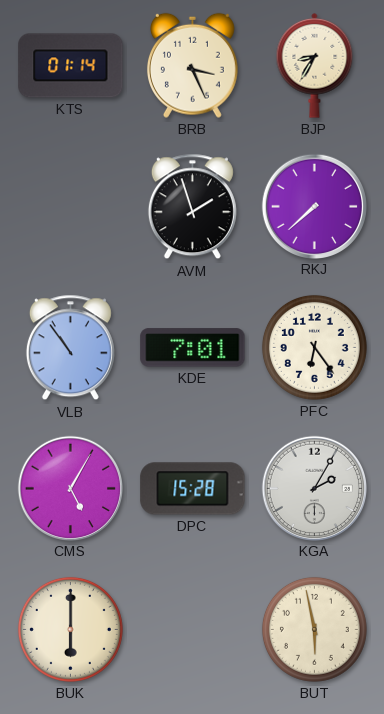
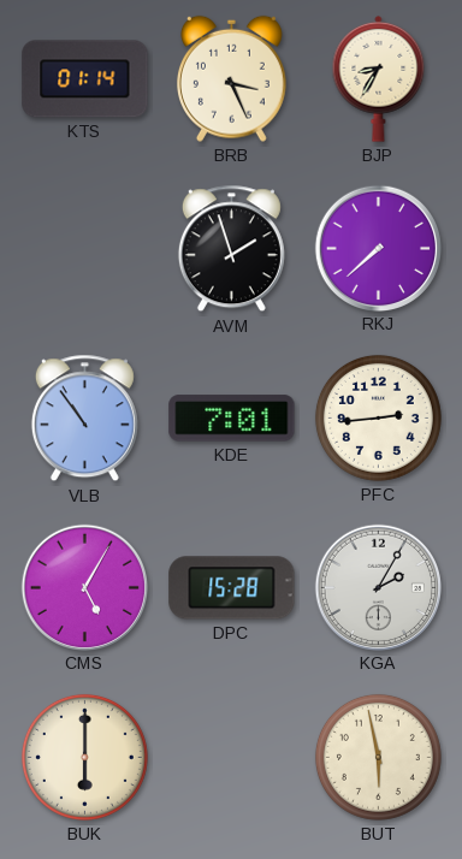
PFC: 6:24 -> 2:44 (378, 417)
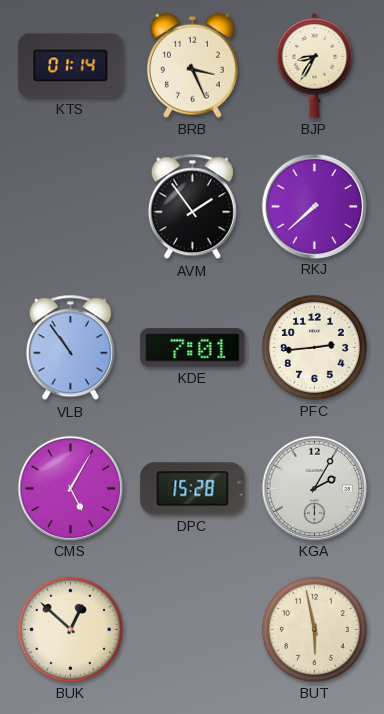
AVM: 1:57 -> 1:54 (192, 207)
BUK: 6:00 -> 12:52 (70, 629)
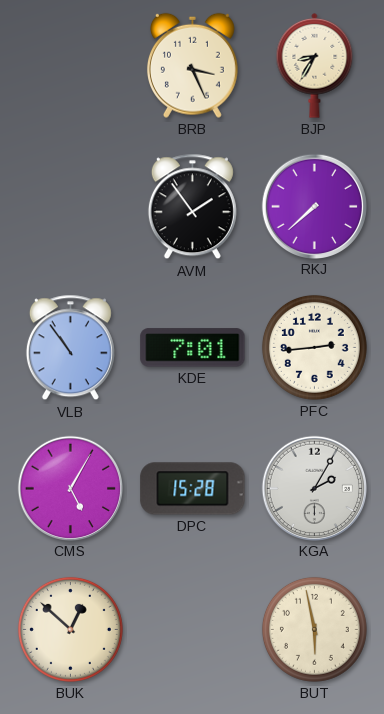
KTS: 01:14 -> none (71, 66)
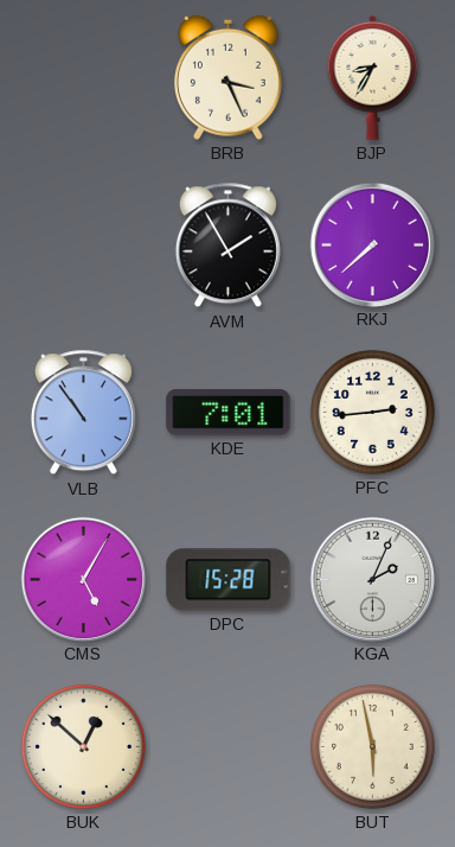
AVM: 1:54 -> 1:55 (227, 246)
KGA: 2:05 -> 2:04 (372, 579)
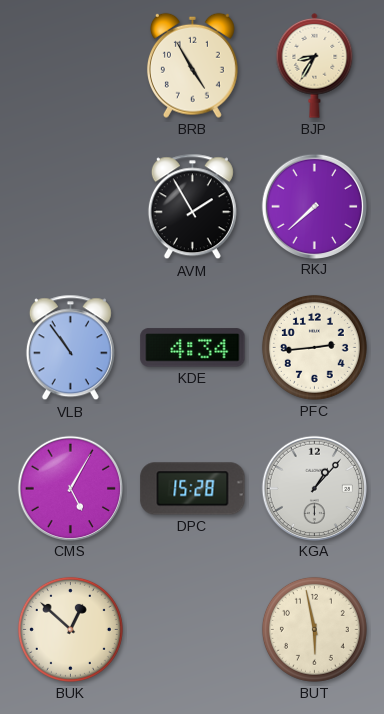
BRB: 3:26 -> 4:55 (192, 65)
KDE: 7:01 -> 4:34 (193, 348)
KGA: 2:04 -> 1:07 (314, 488)
